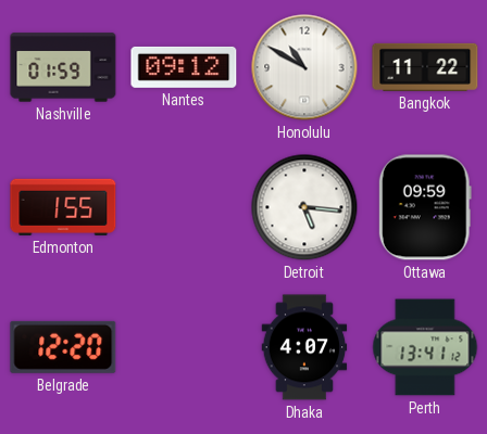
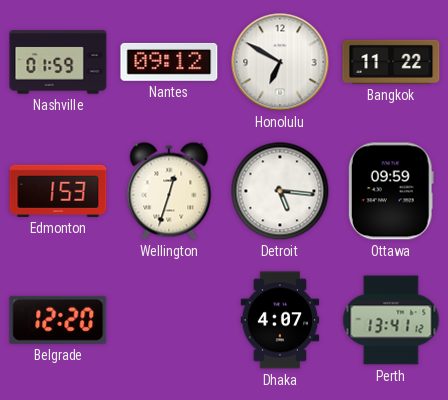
Honolulu: 10:50 -> 6:50 (280, 62)
Edmonton: 1:55 -> 1:53 (58, 191)
Wellington: none -> 12:33 (169, 191)
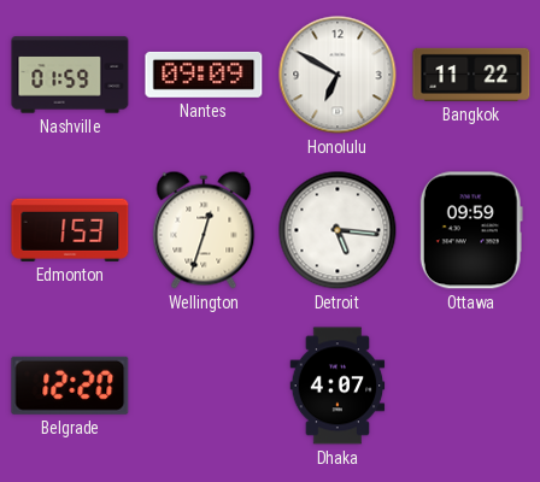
Nantes: 09:12 -> 09:09 (204, 75)
Perth: 13:41 -> none (391, 320)
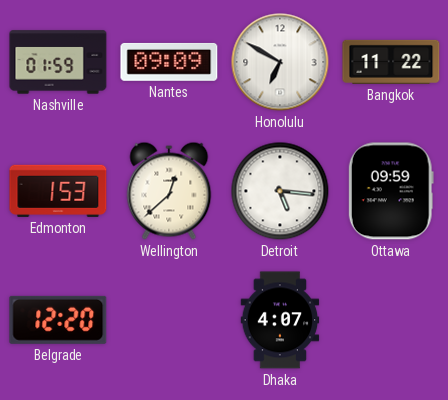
Wellington: 12:33 -> 12:38 (169, 191)
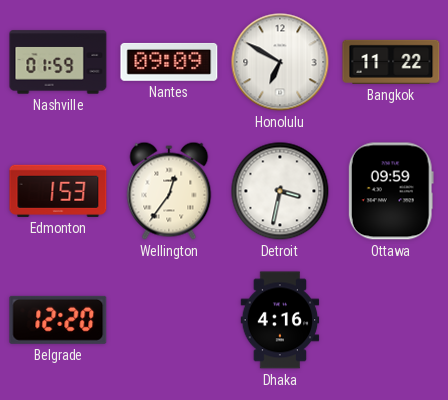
Wellington: 12:38 -> 12:36 (169, 191)
Detroit: 5:16 -> 3:32 (280, 191)
Dhaka: 4:07 -> 4:16 (280, 320)
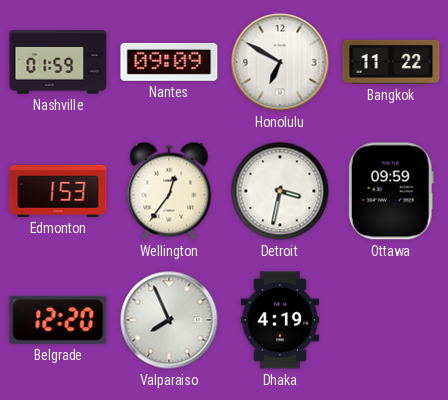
Valparaiso: none -> 7:56 (169, 320)
Dhaka: 4:16 -> 4:19 (280, 320)
